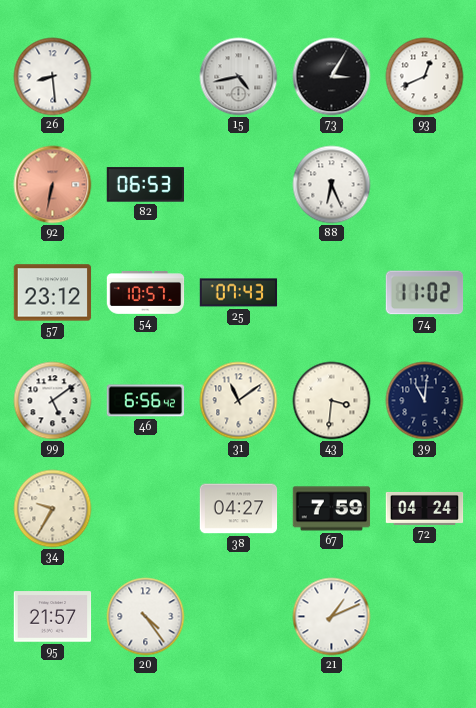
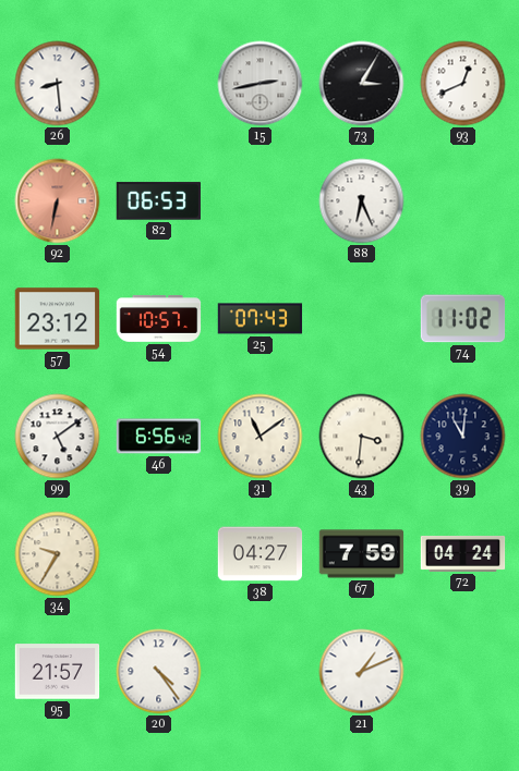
15: 4:43 -> 2:43 (261, 84)
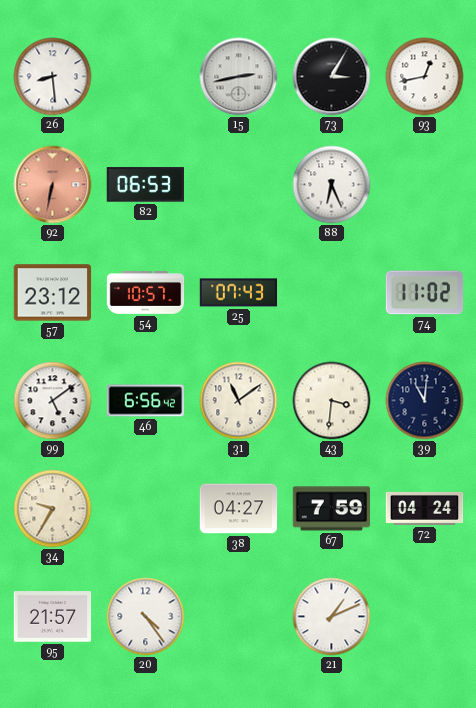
93: 12:41 -> 12:43 (425, 77)
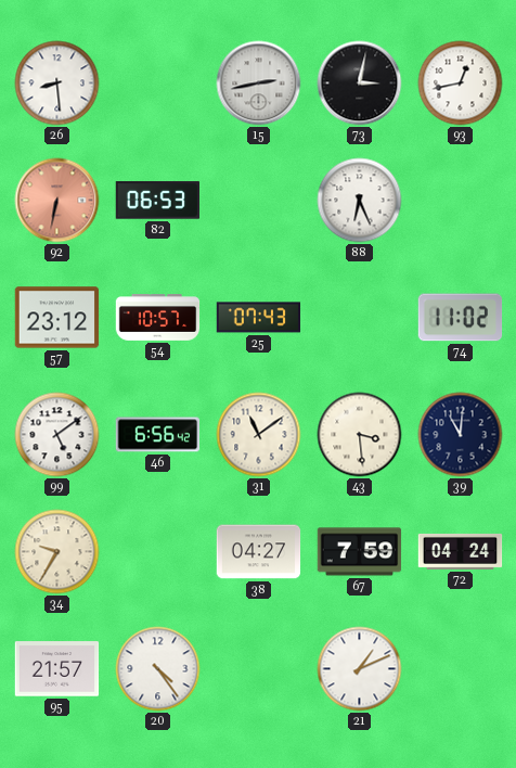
73: 3:05 -> 3:02 (360, 84)
43: 3:31 -> 3:29 (360, 435)
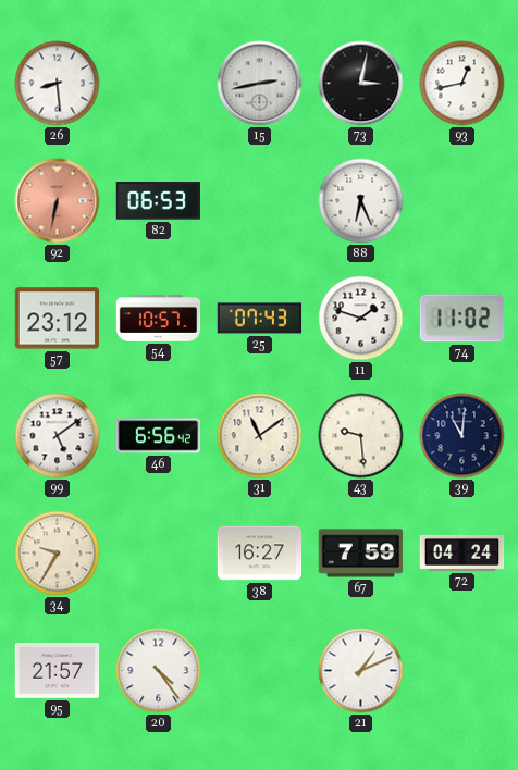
11: none -> 1:48 (361, 319)
43: 3:29 -> 9:29 (361, 436)
38: 04:27 -> 16:27 (260, 554)
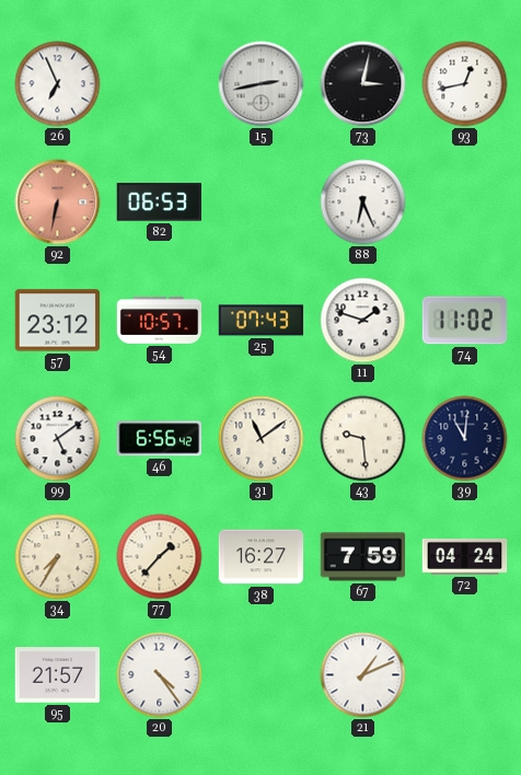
26: 8:29 -> 6:56 (58, 84)
34: 9:35 -> 7:35 (58, 557)
77: none -> 1:37 (160, 557)
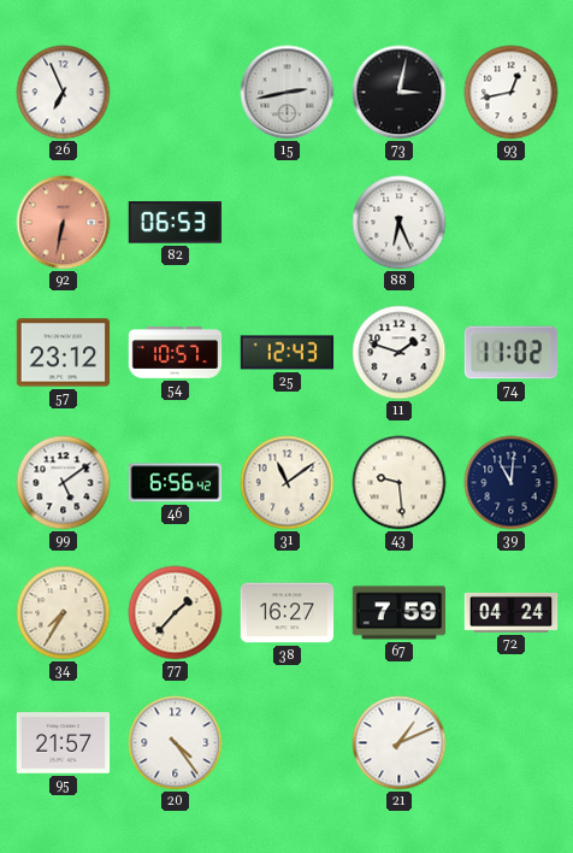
25: 07:43 -> 12:43 (288, 353)
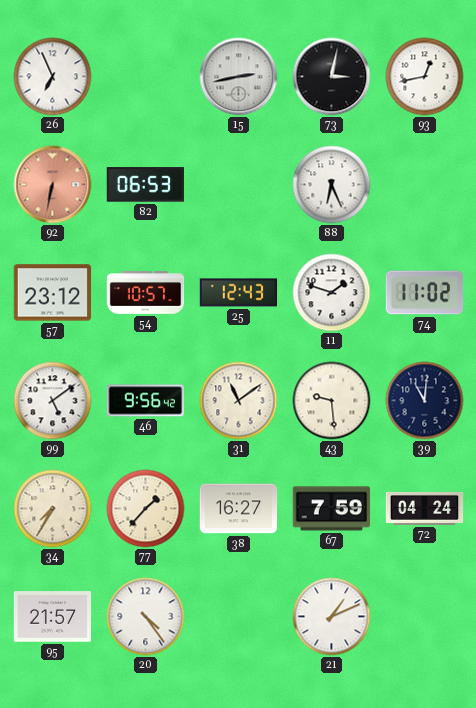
46: 6:56 -> 9:56 (146, 401)
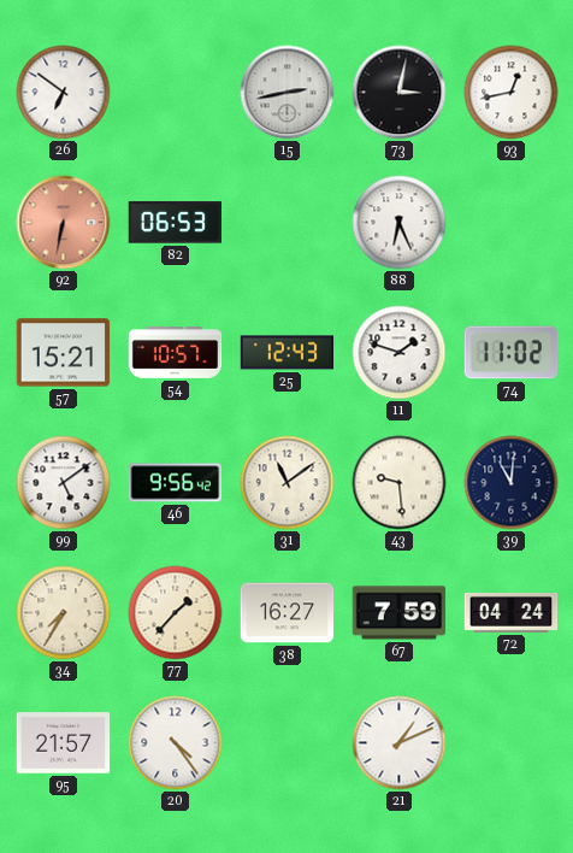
26: 6:56 -> 6:51 (64, 93)
57: 23:12 -> 15:21 (64, 353)
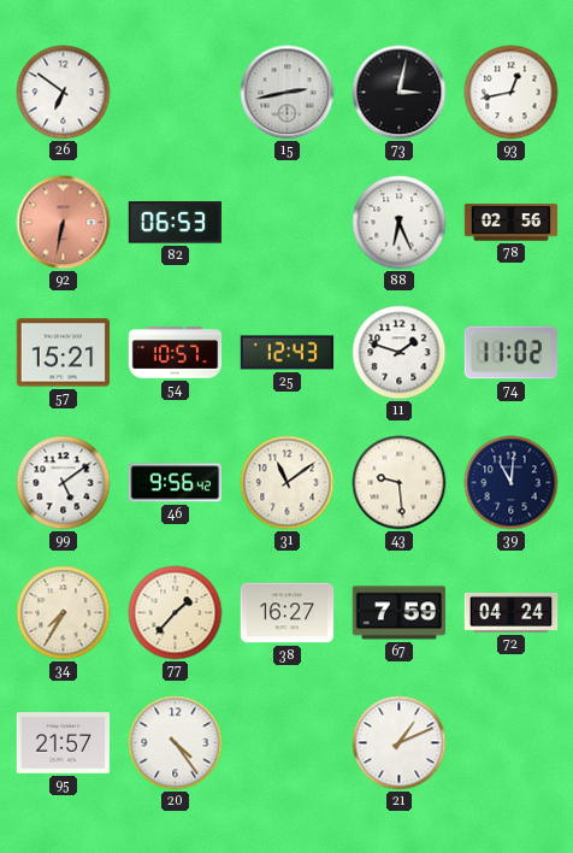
78: none -> 02:56 (512, 223)
